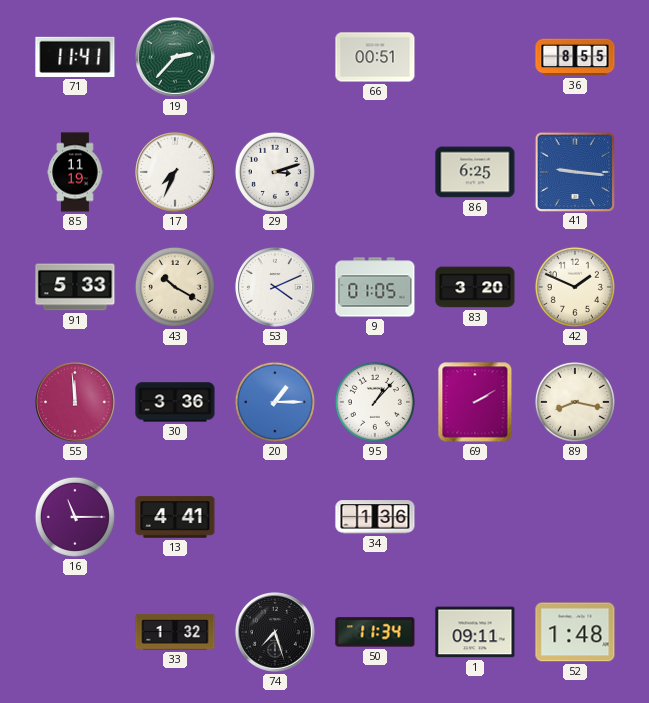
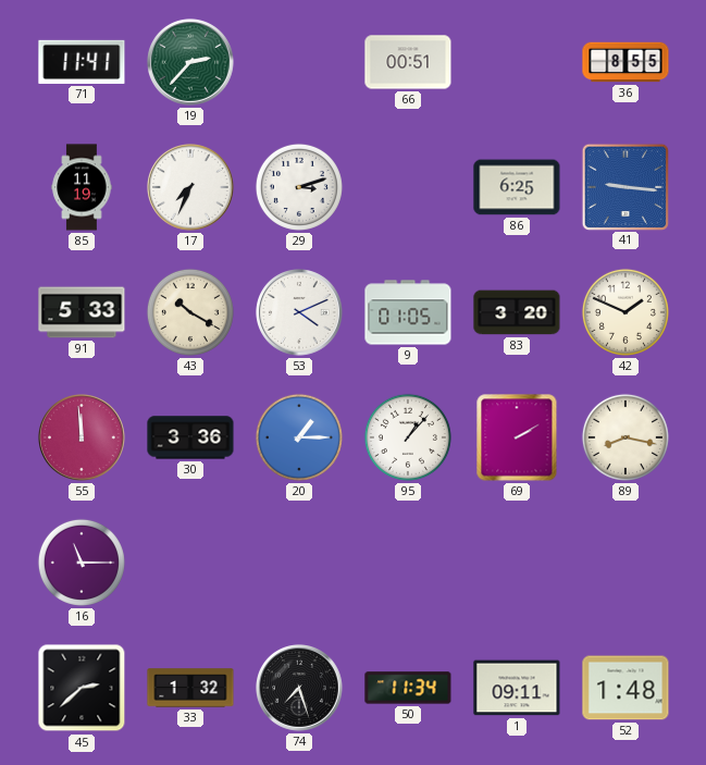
13: 4:41 -> none (175, 517)
34: 1:36 -> none (375, 517)
45: none -> 2:38 (82, 688)
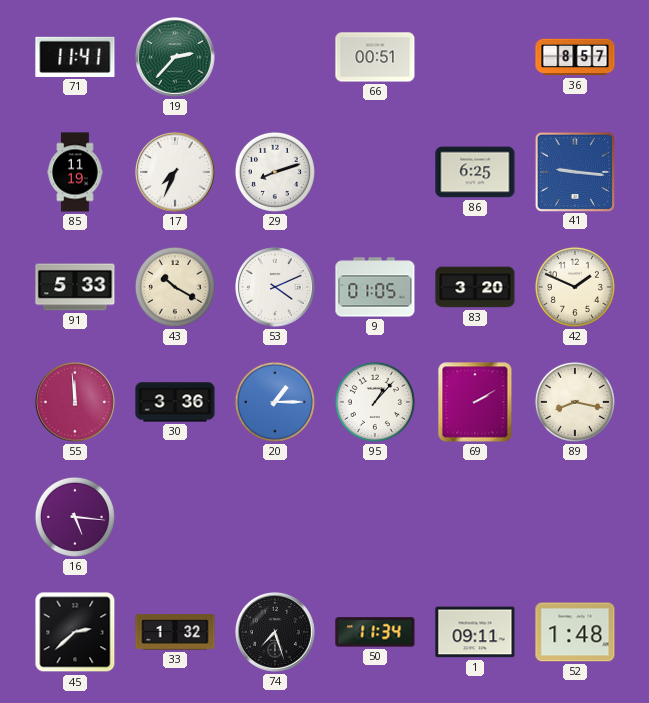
36: 8:55 -> 8:57 (575, 57)
29: 3:12 -> 8:12 (275, 172)
16: 11:15 -> 5:16 (75, 517)
